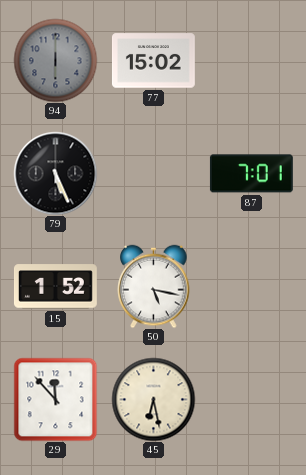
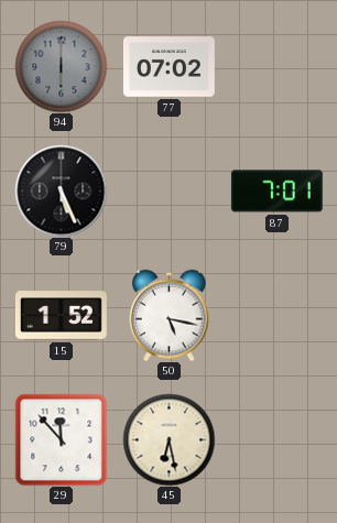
77: 15:02 -> 07:02 (168, 67)
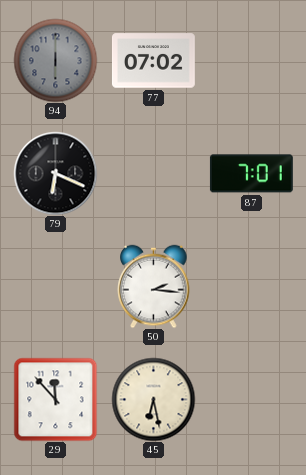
79: 5:26 -> 6:19 (55, 173)
15: 1:52 -> none (61, 316)
50: 5:17 -> 2:16 (154, 286)
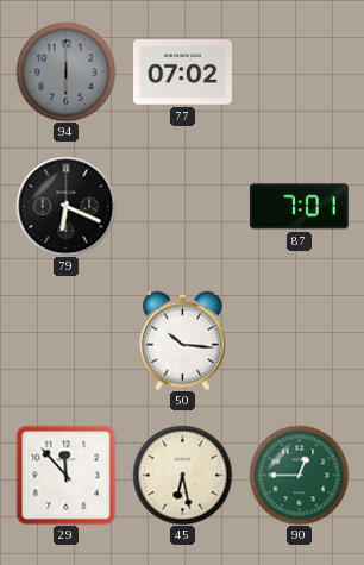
50: 2:16 -> 10:16 (183, 340)
90: none -> 12:45 (299, 475)
